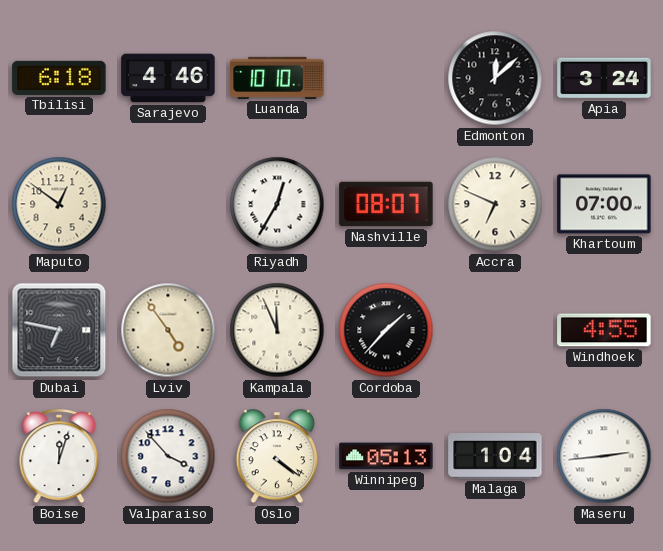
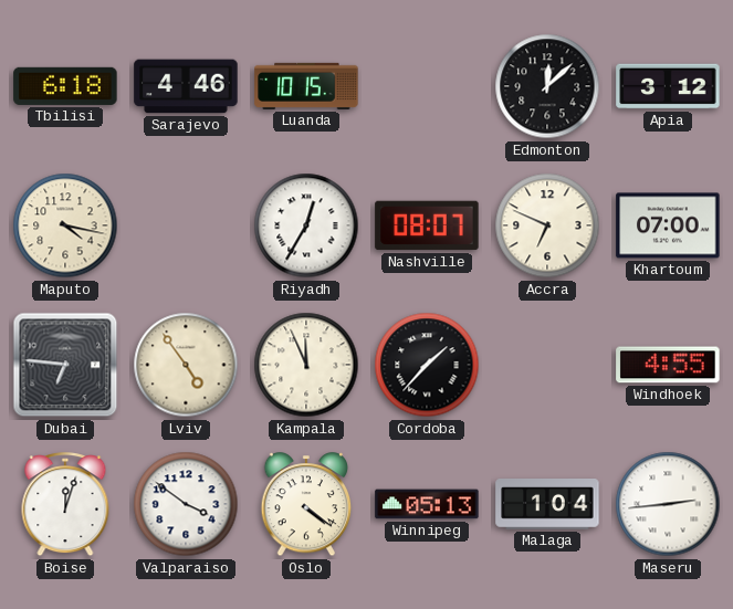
Luanda: 10:10 -> 10:15 (306, 86)
Apia: 3:24 -> 3:12 (668, 86)
Maputo: 12:51 -> 4:17 (65, 225)
Dubai: 6:47 -> 6:46 (65, 365)
Valparaiso: 3:53 -> 3:51 (186, 504)
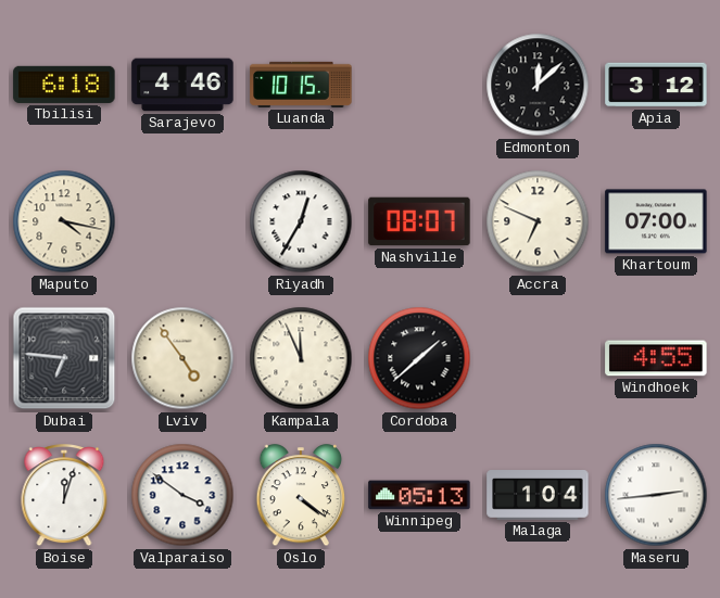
Cordoba: 1:37 -> 1:38 (419, 358)
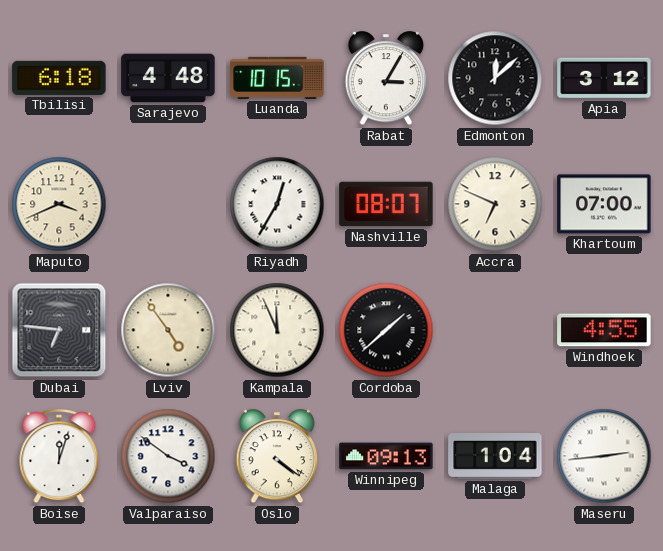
Sarajevo: 4:46 -> 4:48 (168, 78)
Rabat: none -> 3:05 (386, 79)
Maputo: 4:17 -> 3:41 (59, 204)
Winnipeg: 05:13 -> 09:13 (386, 456)
